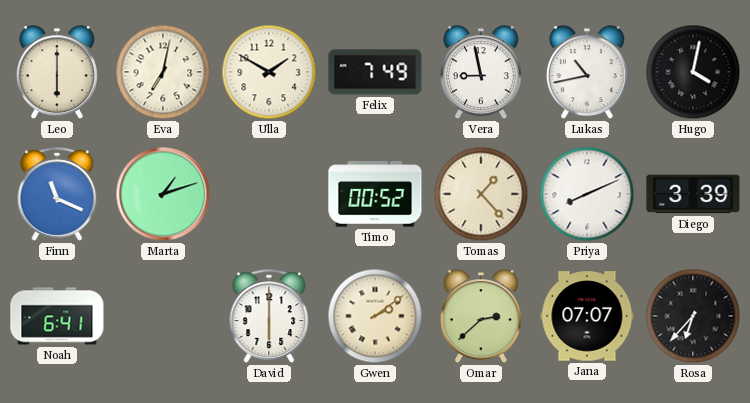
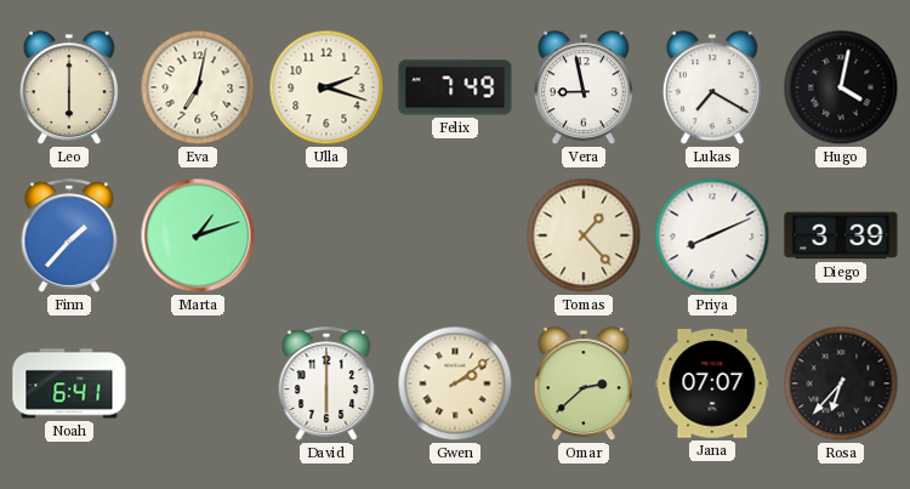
Ulla: 1:50 -> 2:18 (326, 87)
Lukas: 10:43 -> 7:20 (712, 89)
Finn: 11:19 -> 1:37 (69, 235)
Timo: 00:52 -> none (375, 194)
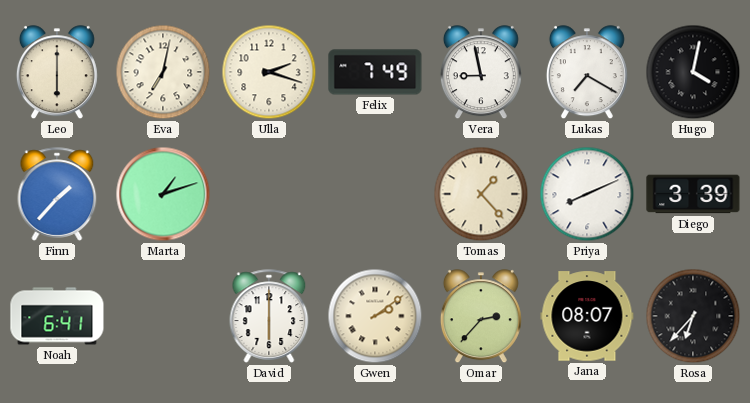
Omar: 2:38 -> 2:37 (481, 317)
Jana: 07:07 -> 08:07 (587, 316)
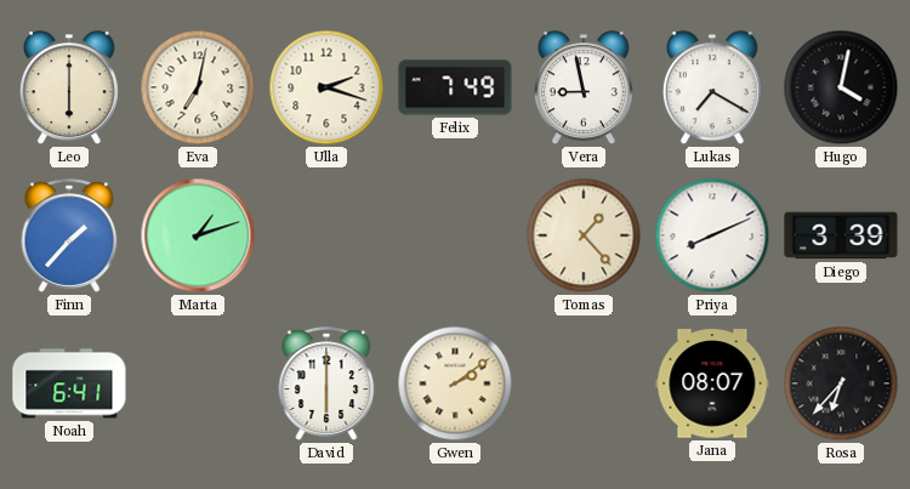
Omar: 2:37 -> none (481, 317)
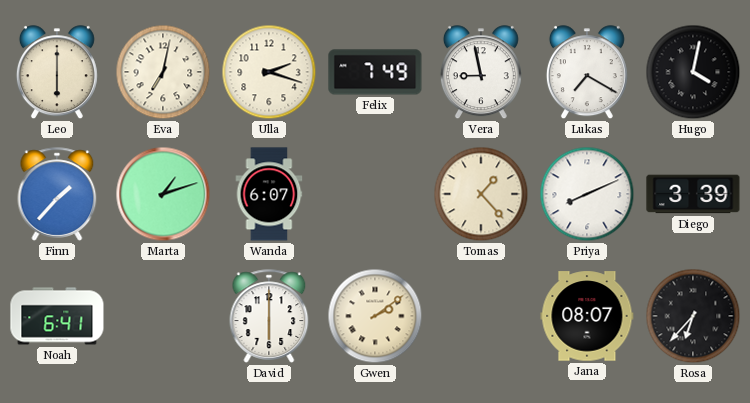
Wanda: none -> 6:07 (269, 194)
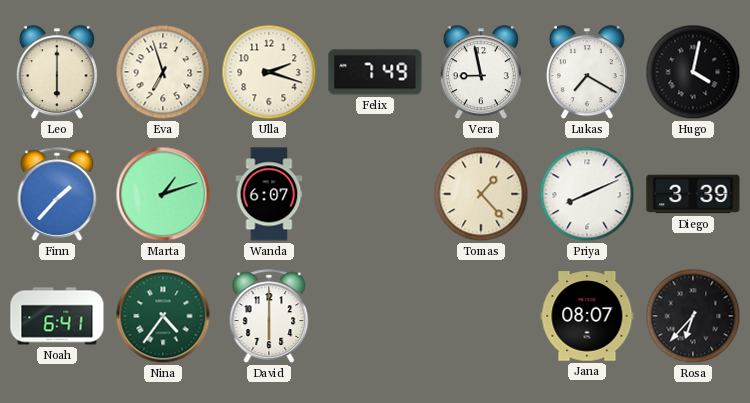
Eva: 7:02 -> 6:57 (163, 72)
Nina: none -> 4:36 (163, 316)
Gwen: 2:09 -> none (375, 316)
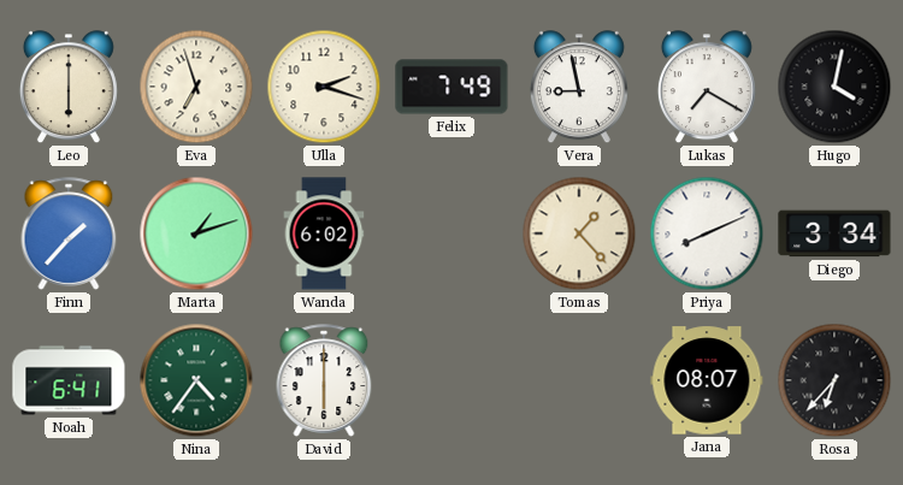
Wanda: 6:07 -> 6:02 (324, 233)
Diego: 3:39 -> 3:34 (834, 233)
